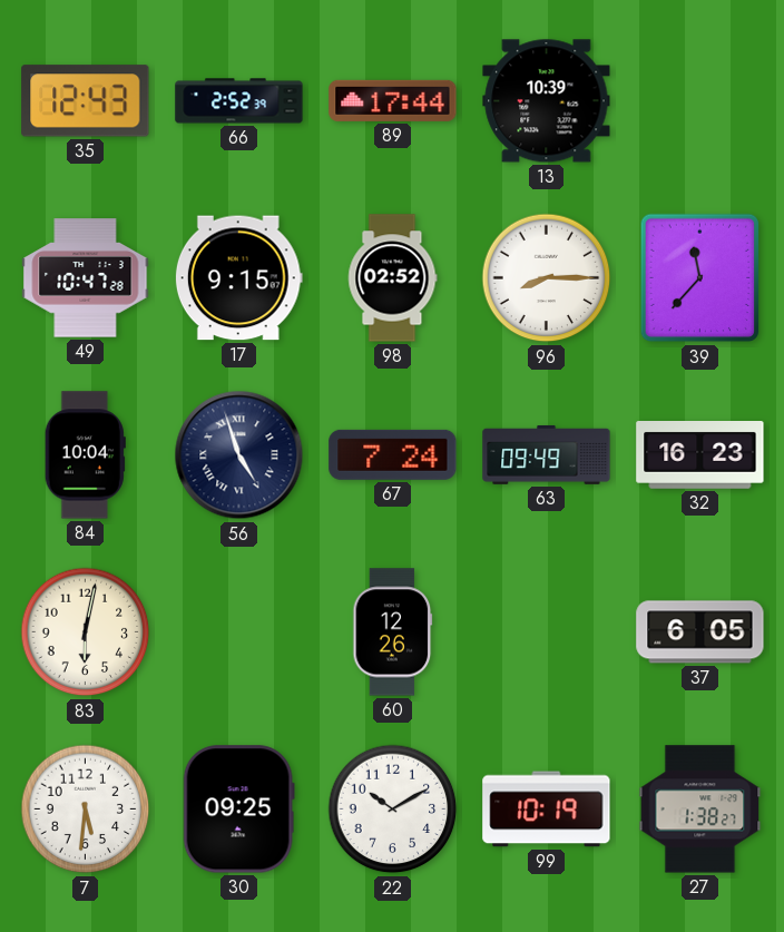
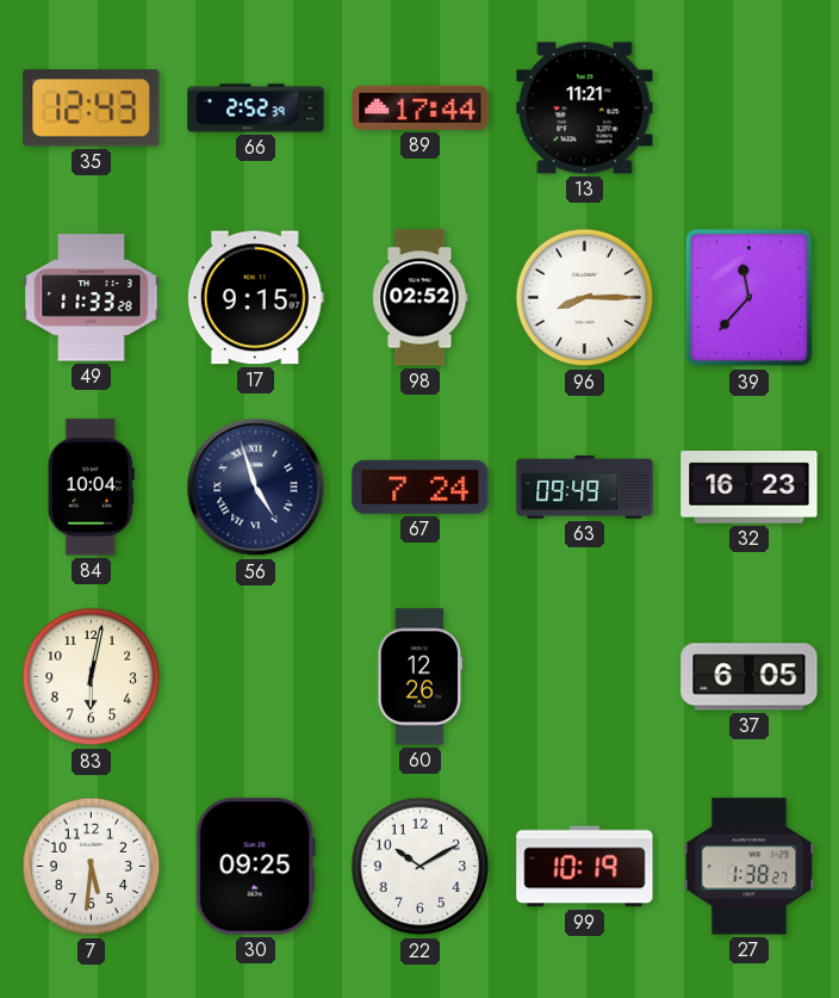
13: 10:39 -> 11:21 (585, 109)
49: 10:47 -> 11:33 (92, 298)
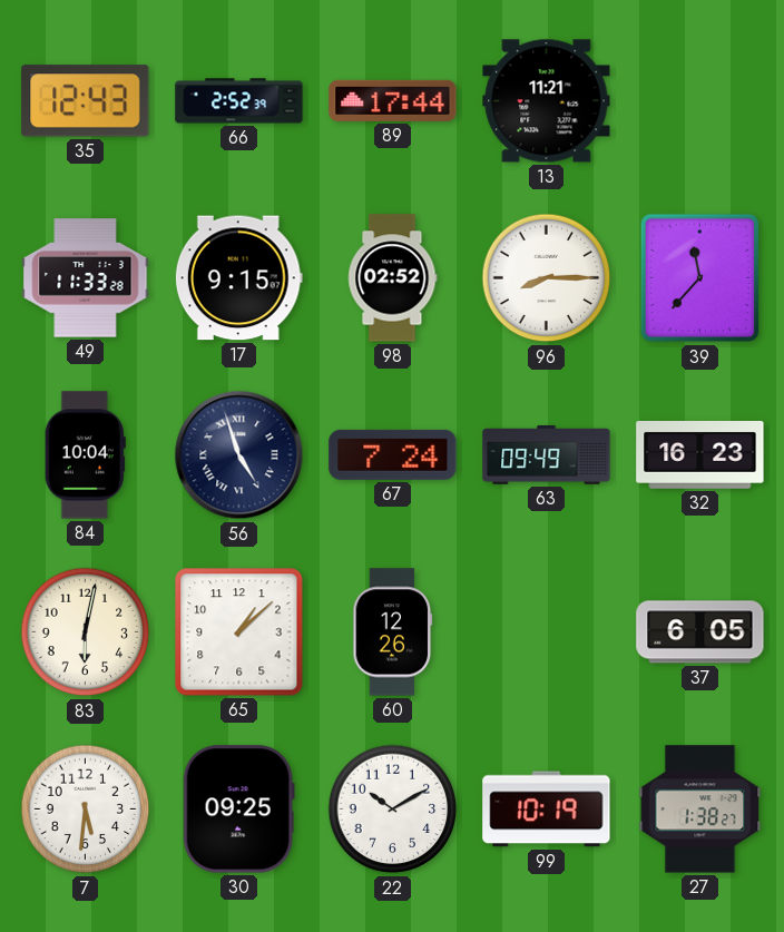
65: none -> 1:08 (239, 632)
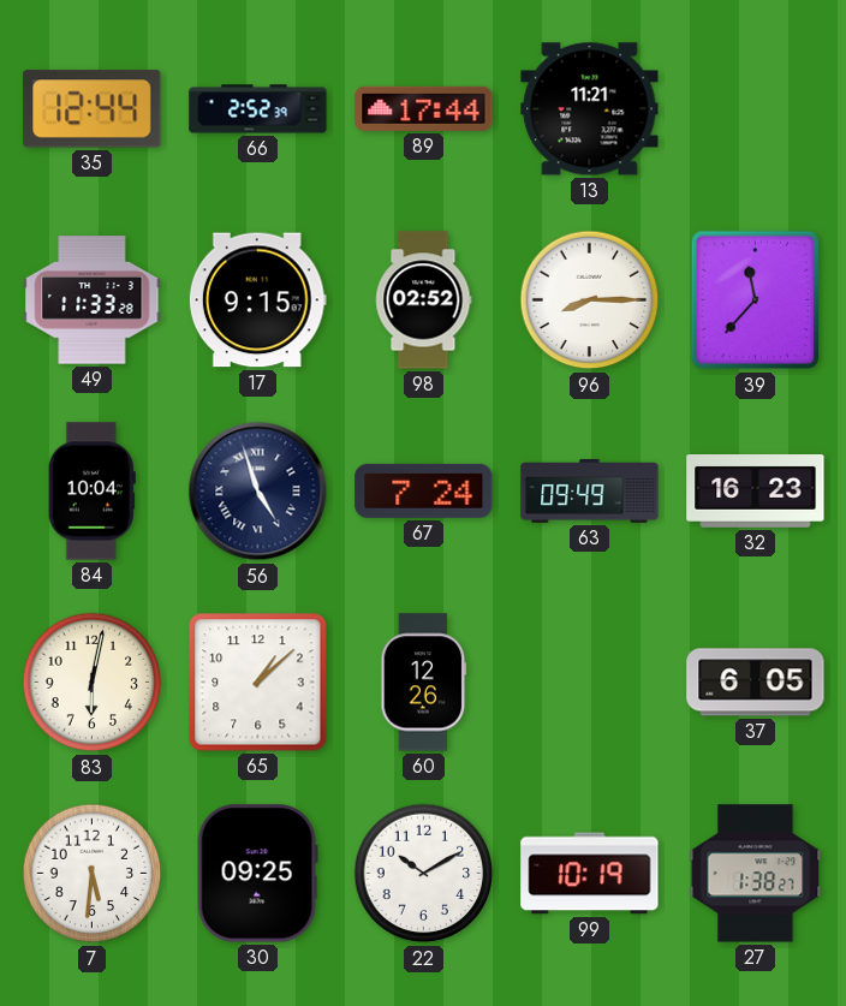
35: 12:43 -> 12:44 (93, 109)
